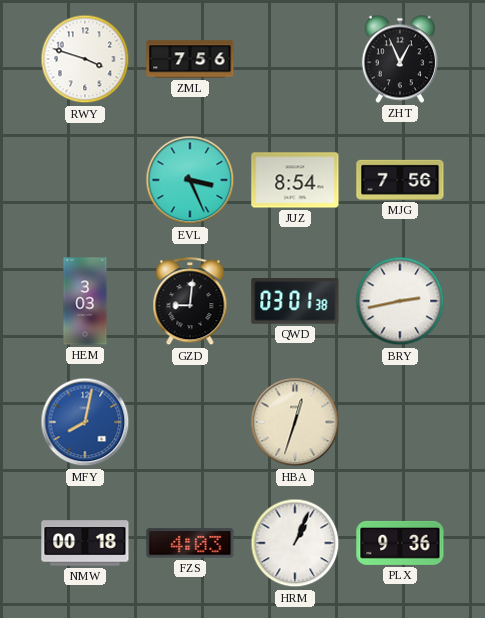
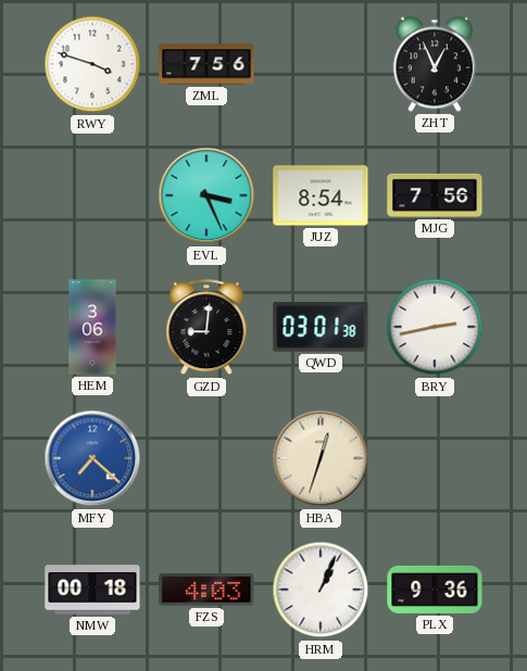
HEM: 3:03 -> 3:06 (92, 327)
MFY: 8:02 -> 7:22 (92, 458)
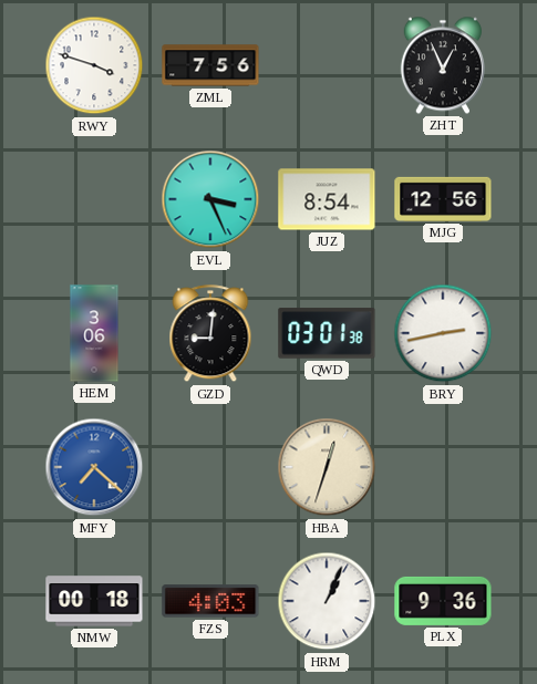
MJG: 7:56 -> 12:56 (443, 199)
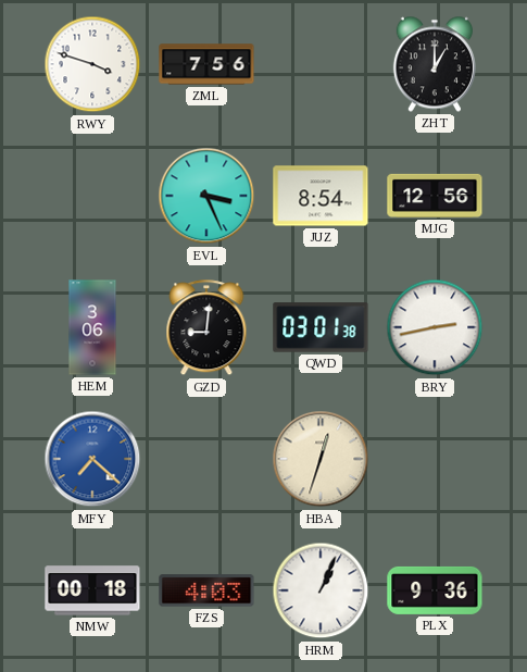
ZHT: 12:56 -> 1:00 (435, 64)
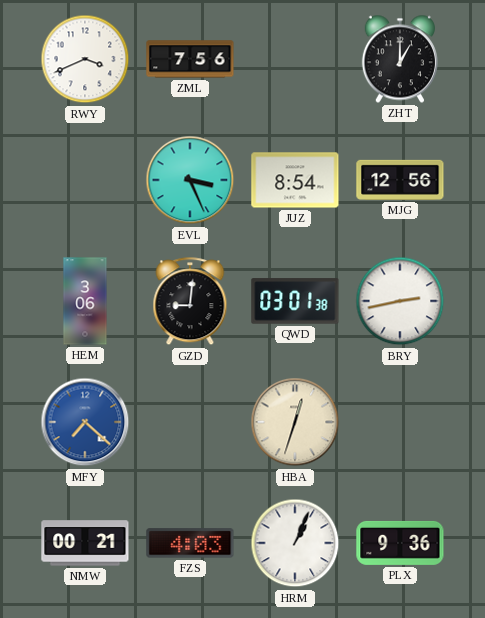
RWY: 3:48 -> 3:41 (85, 59)
NMW: 00:18 -> 00:21 (85, 543)
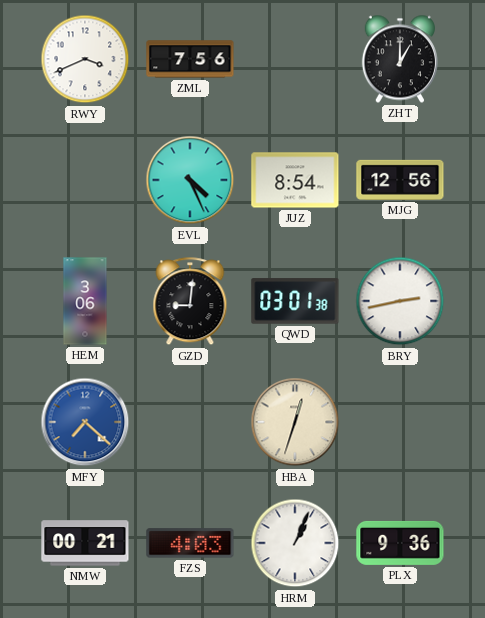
EVL: 3:26 -> 4:26 (190, 180)
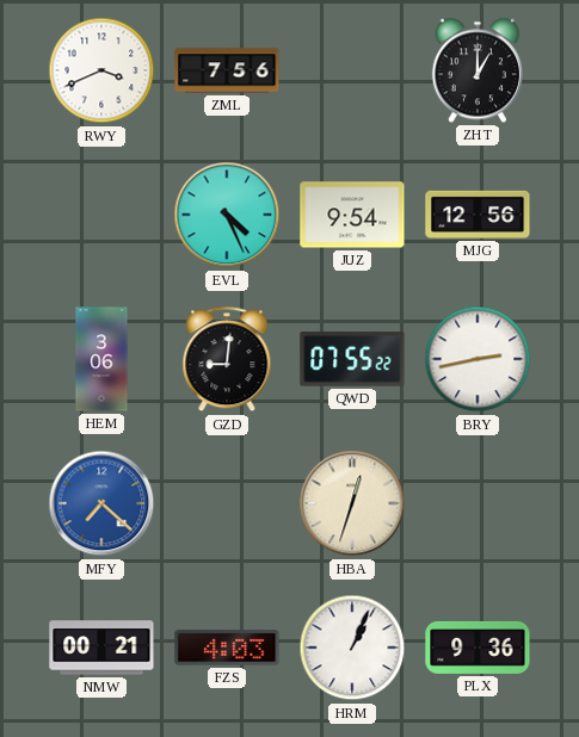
JUZ: 8:54 -> 9:54 (352, 215)
QWD: 03:01 -> 07:55 (352, 359)
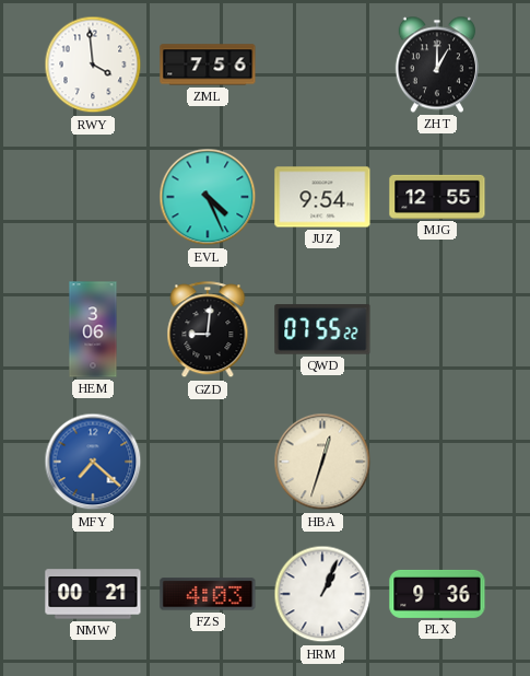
RWY: 3:41 -> 3:59 (93, 65)
MJG: 12:56 -> 12:55 (437, 197)
BRY: 2:43 -> none (478, 359)
